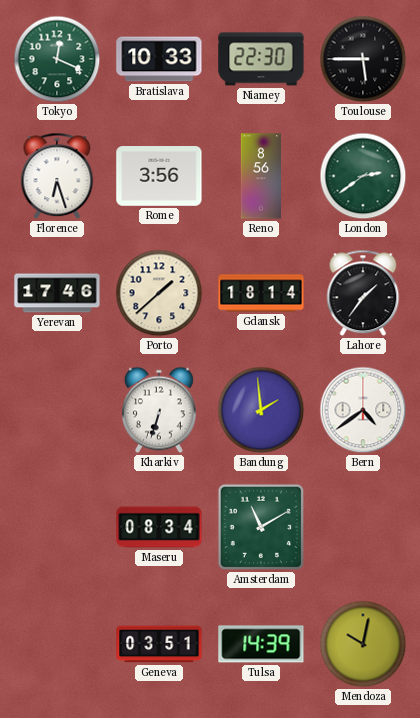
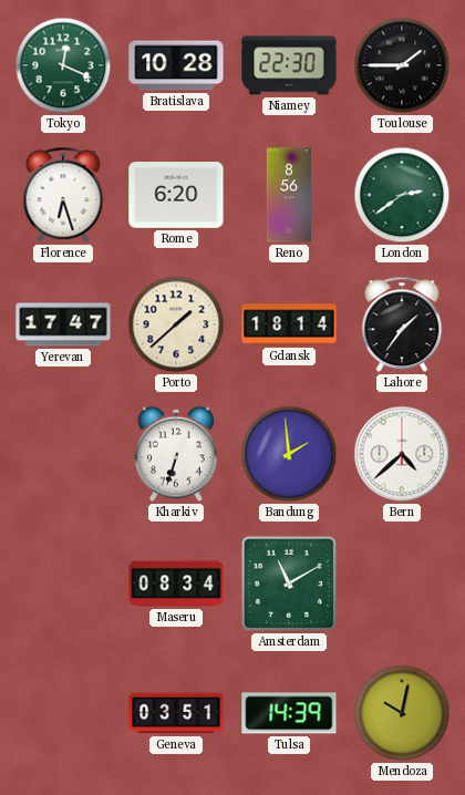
Bratislava: 10:33 -> 10:28 (176, 65)
Toulouse: 5:45 -> 1:45 (402, 65)
Rome: 3:56 -> 6:20 (176, 195)
Yerevan: 17:46 -> 17:47 (63, 324)
Bern: 4:39 -> 4:38 (402, 454)
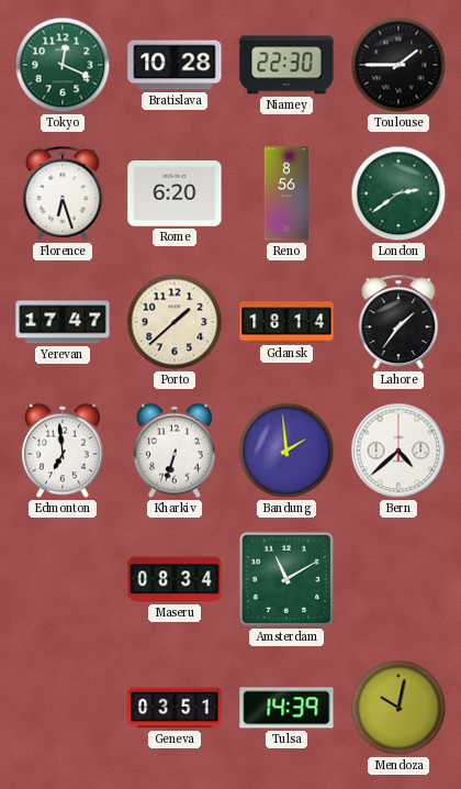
Edmonton: none -> 6:59 (64, 451)
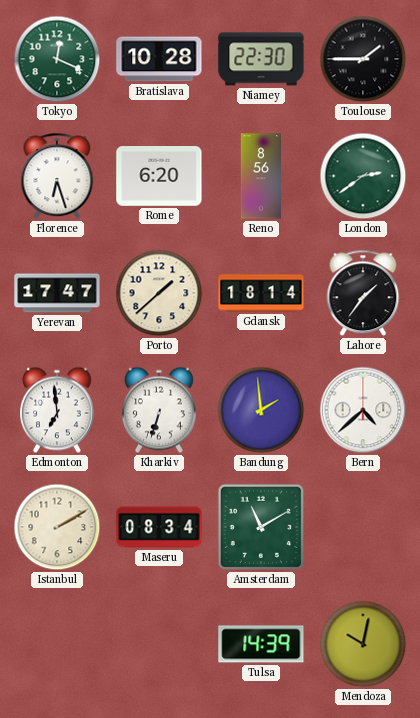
Istanbul: none -> 2:10 (57, 527)
Geneva: 03:51 -> none (175, 708)
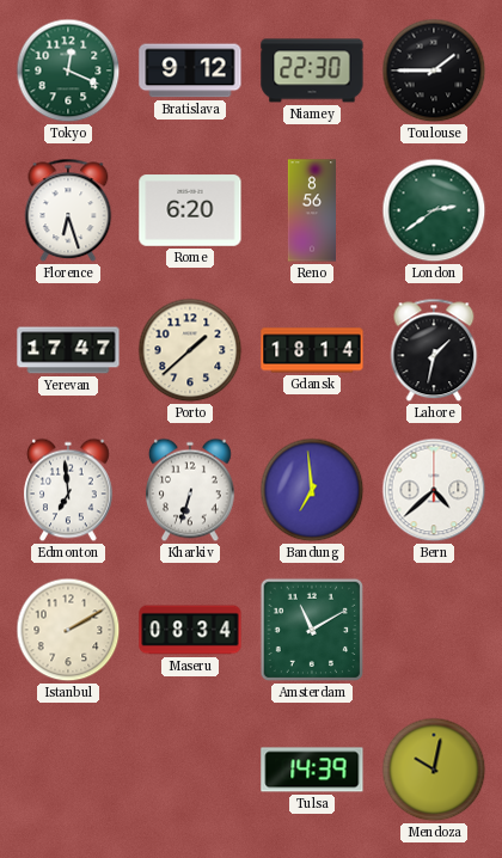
Bratislava: 10:28 -> 9:12 (190, 71)
Lahore: 1:36 -> 1:32 (434, 350)
Bandung: 1:59 -> 6:59 (312, 490)
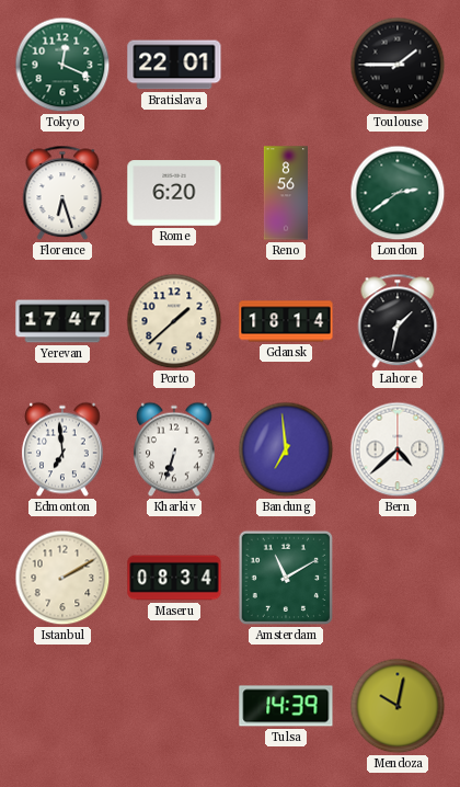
Bratislava: 9:12 -> 22:01 (174, 65)
Niamey: 22:30 -> none (312, 71)
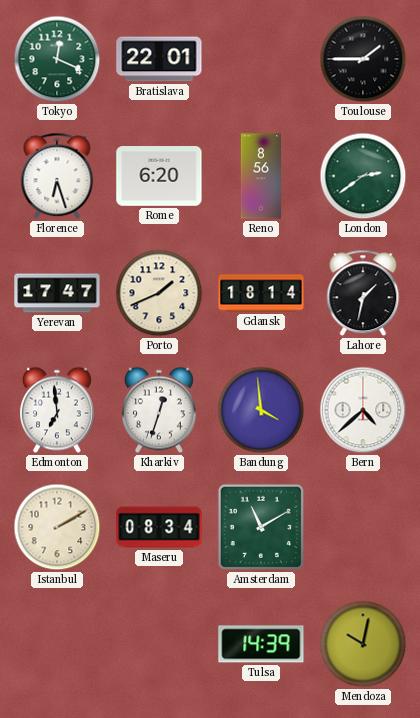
Porto: 1:38 -> 1:41 (159, 293)
Kharkiv: 6:33 -> 12:33 (160, 410)
Bandung: 6:59 -> 3:59 (261, 410)
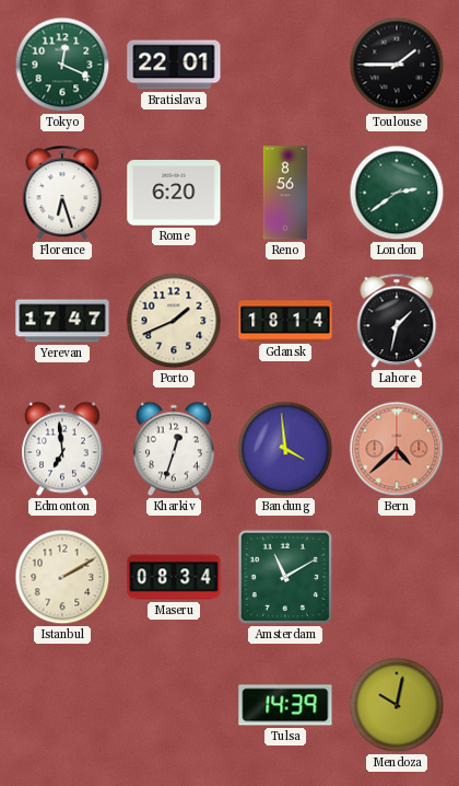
Bern dial: white -> salmon (397, 449)
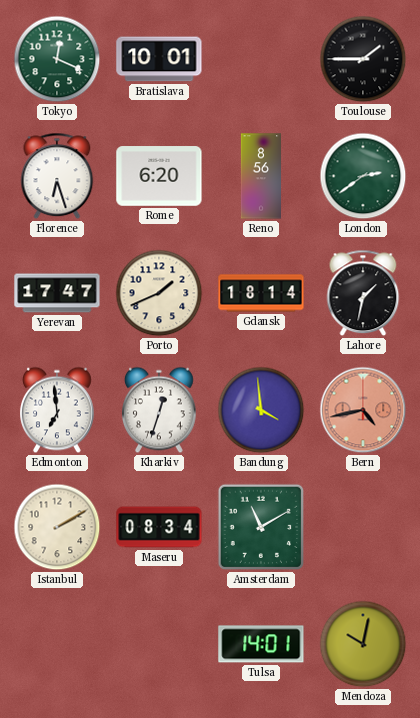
Bratislava: 22:01 -> 10:01 (159, 59)
Bern: 4:38 -> 4:43 (363, 410)
Tulsa: 14:39 -> 14:01 (261, 644)
